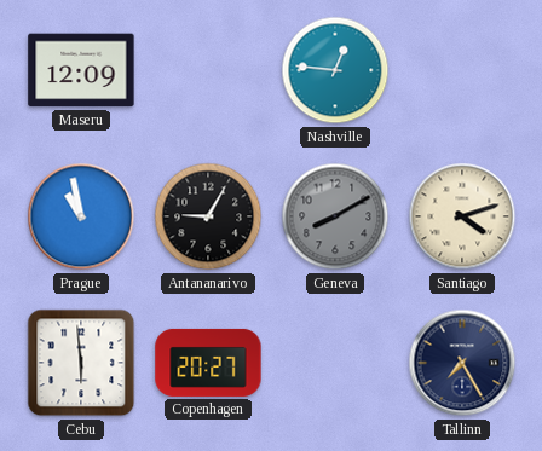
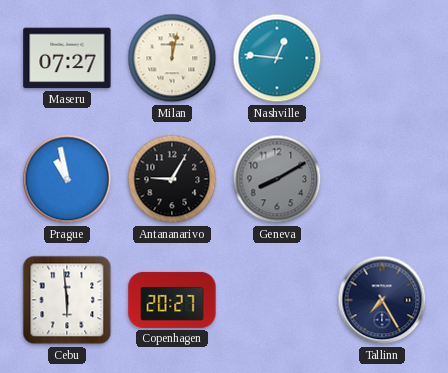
Maseru: 12:09 -> 07:27 (67, 58)
Milan: none -> 12:02 (172, 58)
Santiago: 4:12 -> none (462, 216)
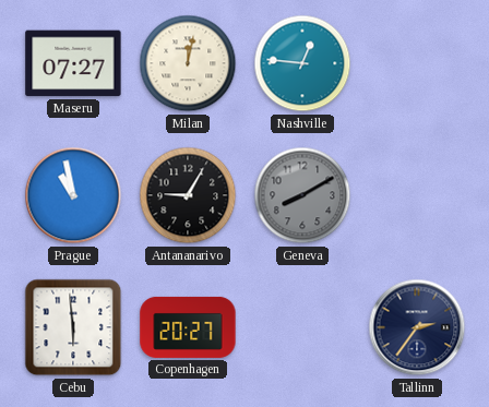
Tallinn: 7:25 -> 2:36 (417, 327)
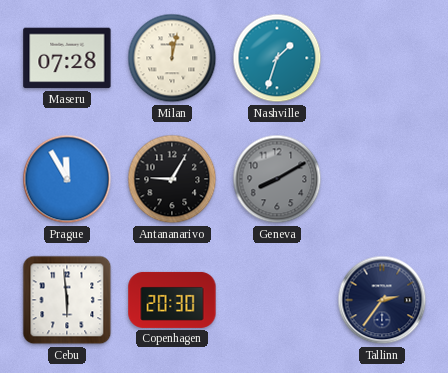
Maseru: 07:27 -> 07:28 (67, 58)
Nashville: 12:46 -> 1:33 (277, 58)
Prague: 10:58 -> 11:55 (67, 179)
Copenhagen: 20:27 -> 20:30 (172, 300)
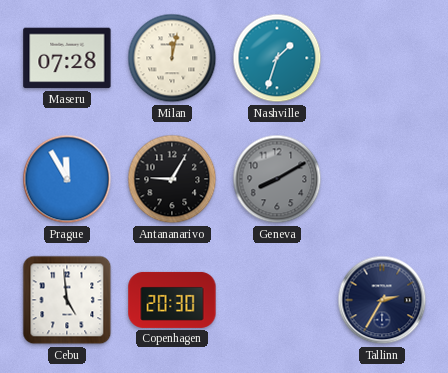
Cebu: 5:59 -> 4:59 (67, 300)
Tallinn: 2:36 -> 2:35 (382, 300)
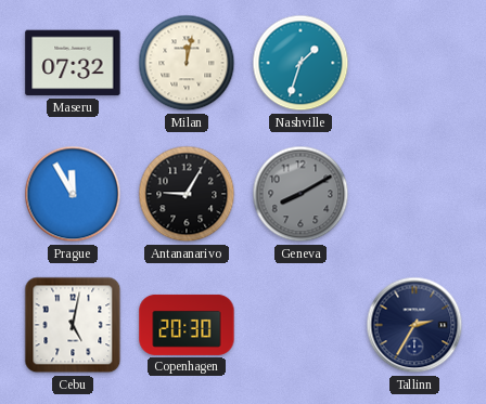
Maseru: 07:28 -> 07:32 (73, 63)
Cebu: 4:59 -> 5:02 (73, 325)
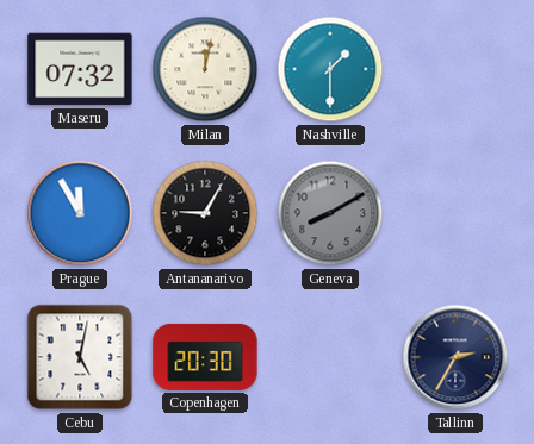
Nashville: 1:33 -> 1:30 (330, 69)
